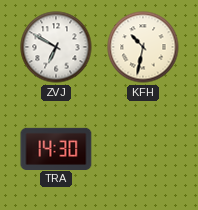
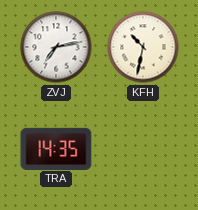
ZVJ: 6:50 -> 7:13 (56, 47)
TRA: 14:30 -> 14:35 (56, 148)
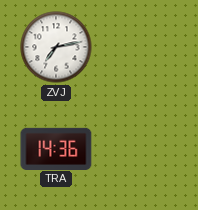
KFH: 10:32 -> none (143, 47)
TRA: 14:35 -> 14:36 (56, 148)
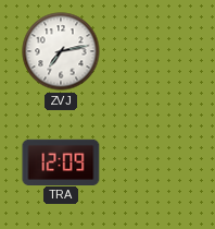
TRA: 14:36 -> 12:09 (61, 161)
